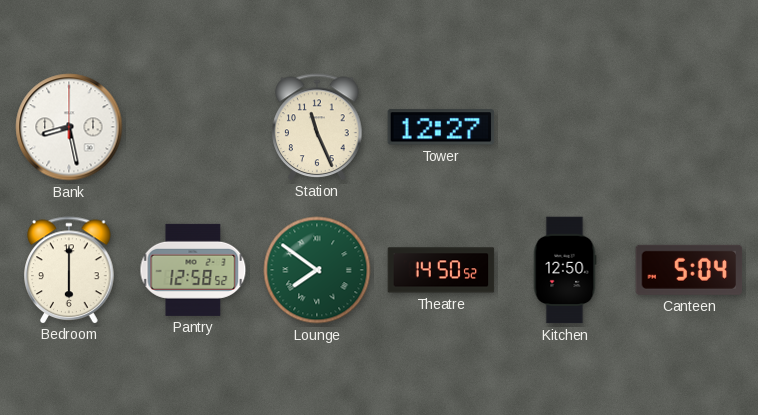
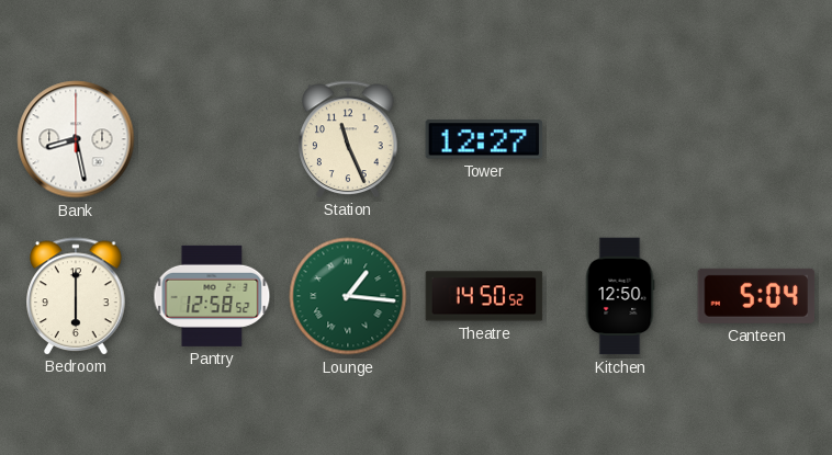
Lounge: 7:51 -> 1:16 (348, 296)
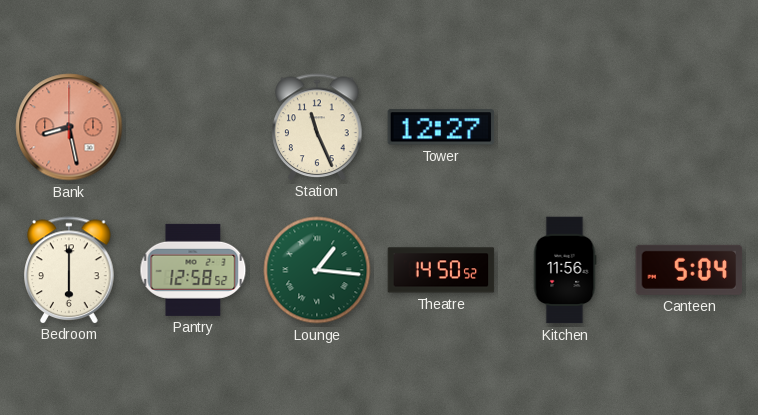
Bank dial: white -> salmon (69, 127)
Kitchen: 12:50 -> 11:56 (565, 270)
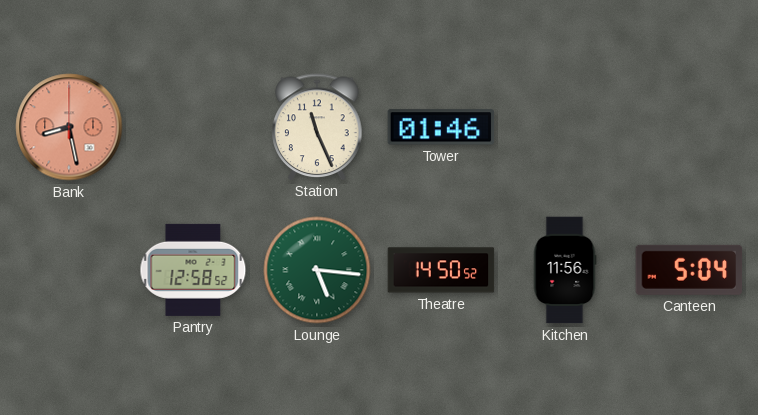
Tower: 12:27 -> 01:46 (441, 127)
Bedroom: 6:00 -> none (69, 270)
Lounge: 1:16 -> 5:16 (317, 270)
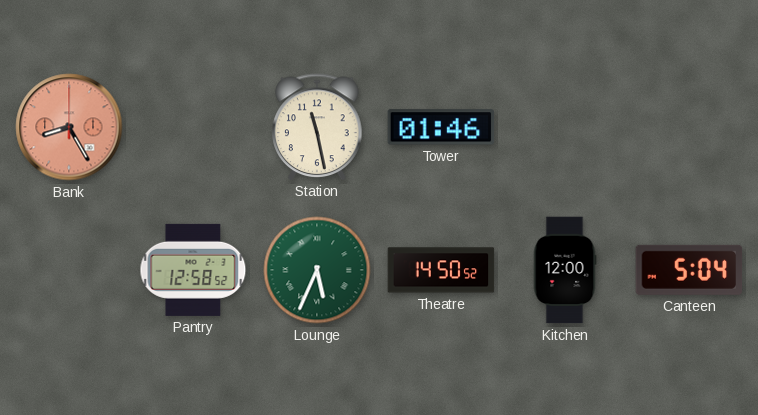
Bank: 8:28 -> 8:25 (69, 127)
Station: 11:26 -> 11:28 (317, 127)
Lounge: 5:16 -> 5:34 (317, 270)
Kitchen: 11:56 -> 12:00 (565, 270)
